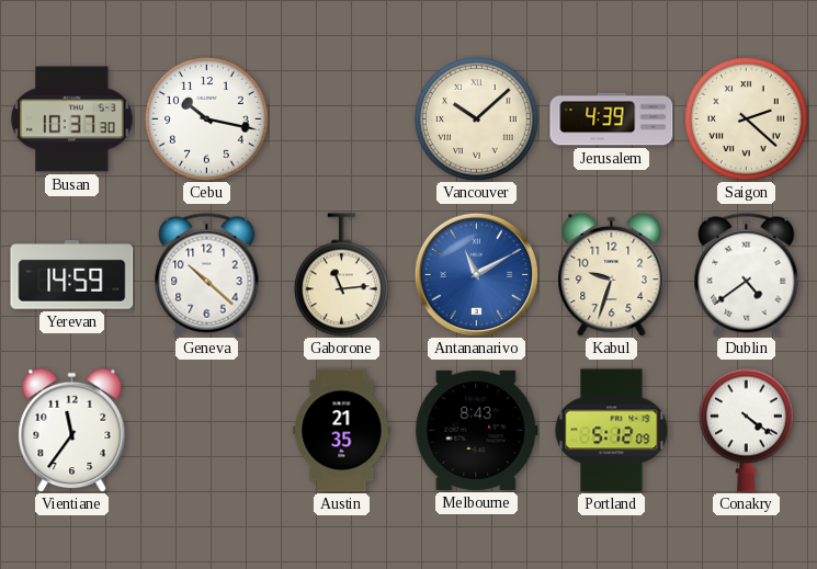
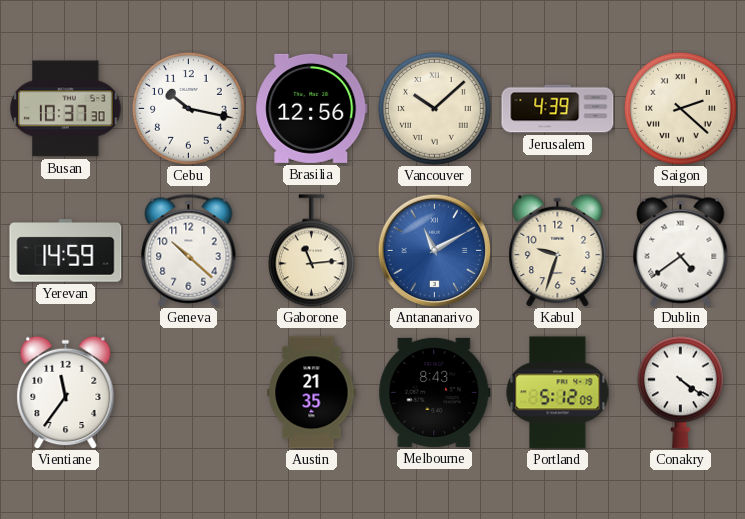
Brasilia: none -> 12:56 (312, 108)
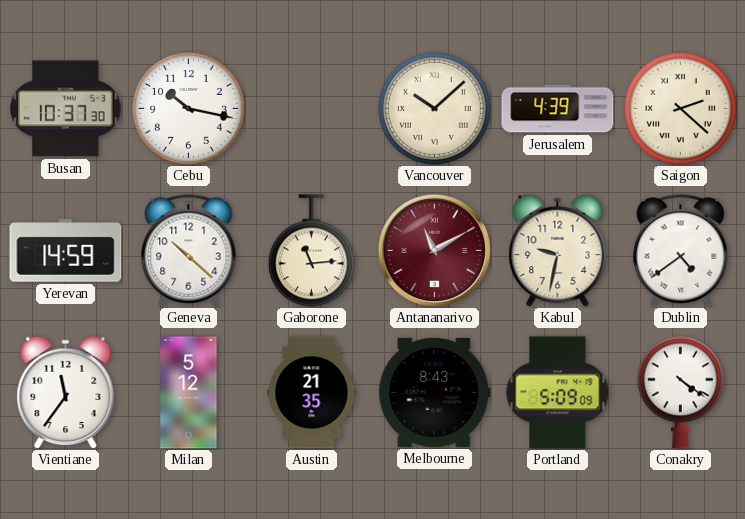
Brasilia: 12:56 -> none (312, 108)
Antananarivo dial: blue -> burgundy (434, 250)
Kabul: 9:33 -> 9:32 (558, 250)
Milan: none -> 5:12 (189, 393)
Portland: 5:12 -> 5:09 (558, 393)
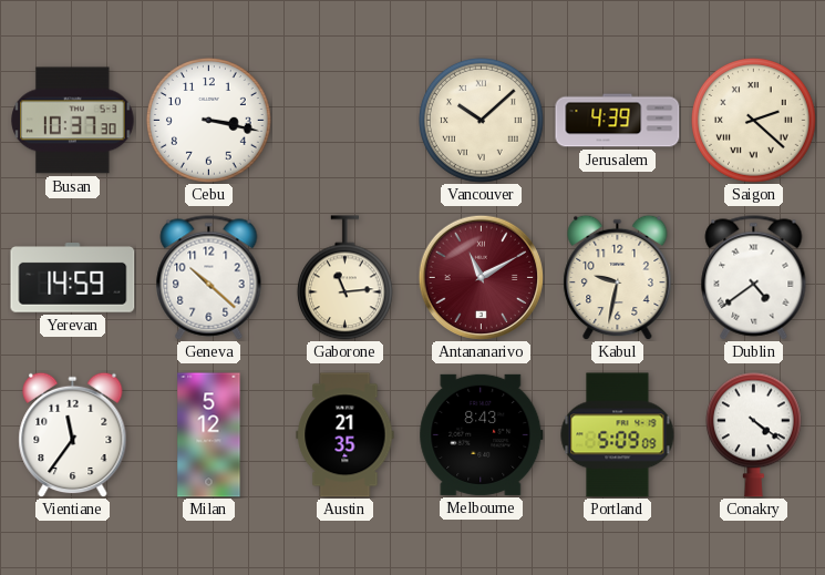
Cebu: 10:17 -> 3:17 (209, 121)
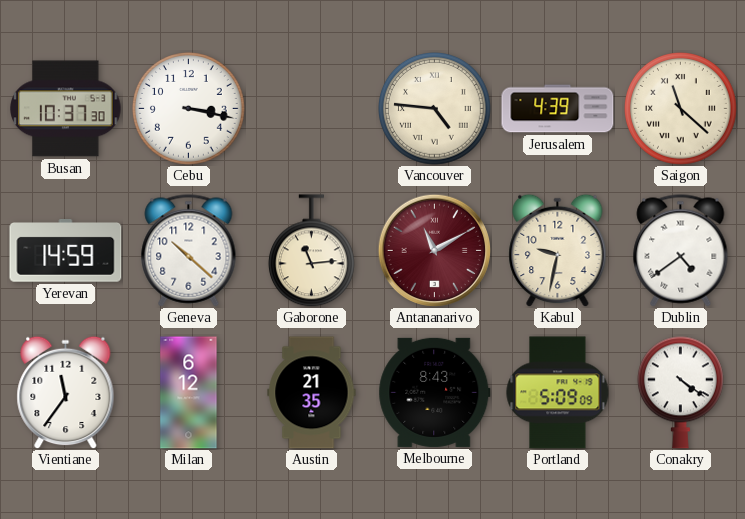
Vancouver: 10:08 -> 4:46 (435, 109)
Saigon: 2:22 -> 11:22 (681, 109)
Milan: 5:12 -> 6:12 (189, 393)
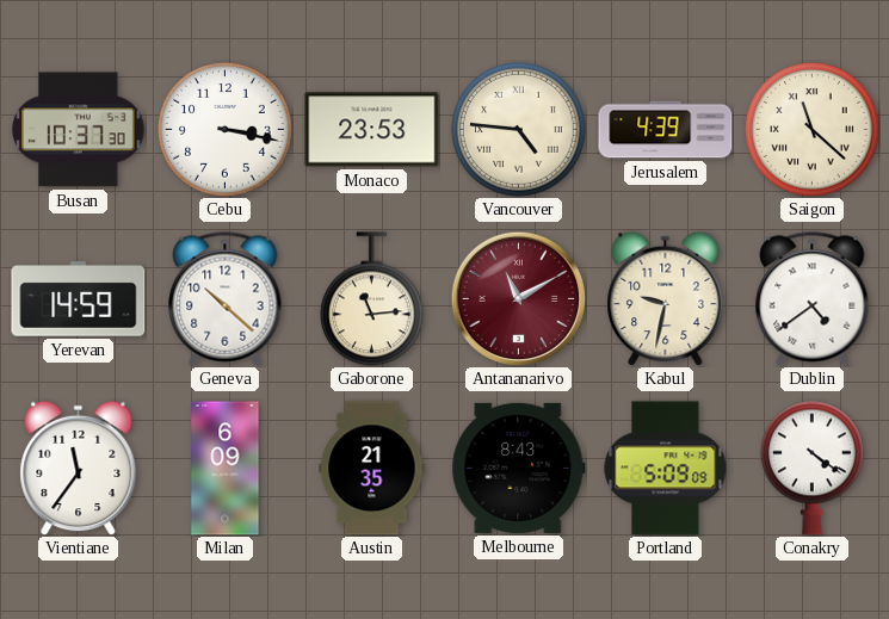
Monaco: none -> 23:53 (372, 130)
Milan: 6:12 -> 6:09 (226, 469)
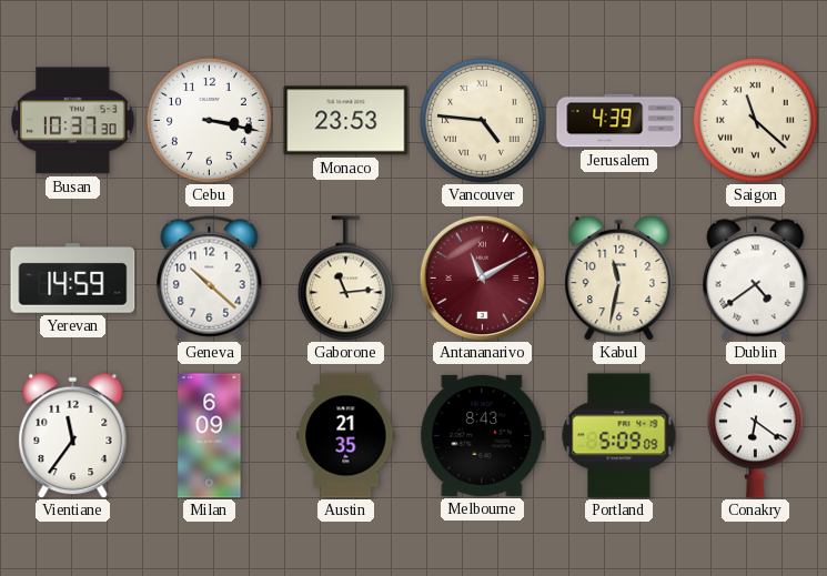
Kabul: 9:32 -> 11:32 (619, 277)
Conakry: 4:21 -> 6:21 (755, 435)
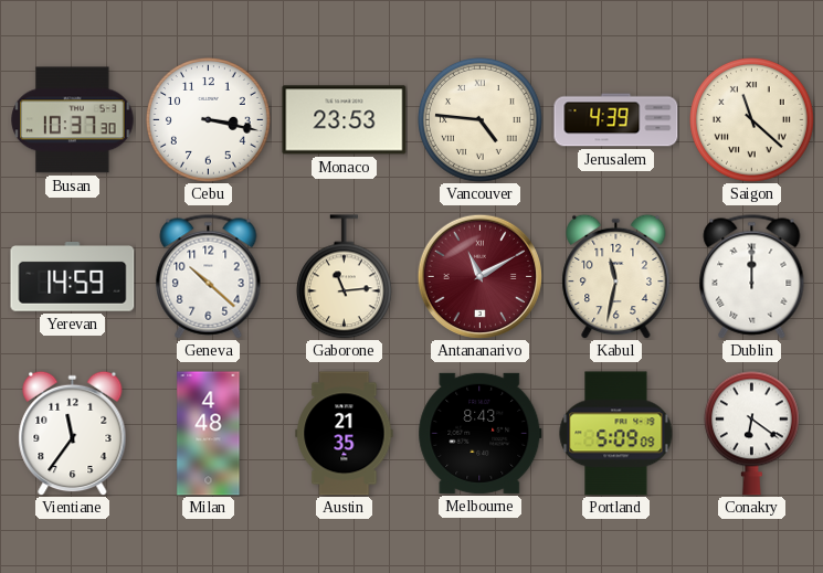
Dublin: 4:39 -> 12:00 (752, 277)
Milan: 6:09 -> 4:48 (209, 434)
